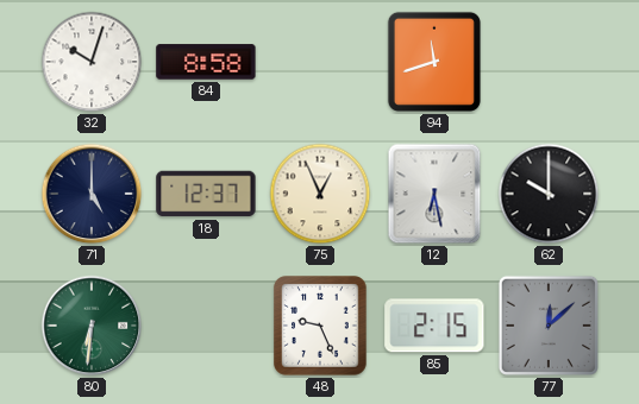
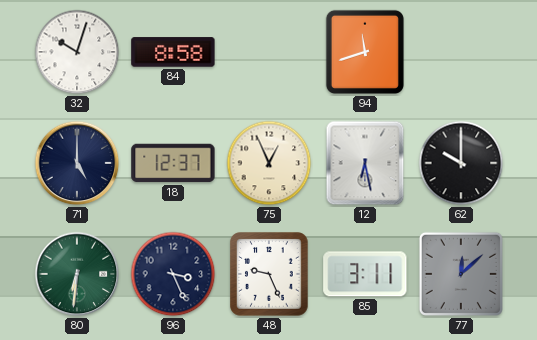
96: none -> 3:26 (173, 274)
85: 2:15 -> 3:11 (365, 274)
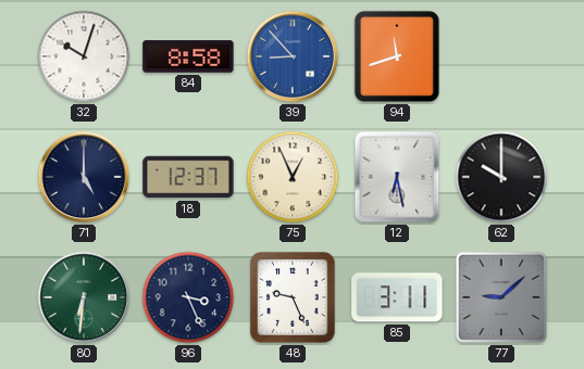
39: none -> 8:53 (293, 56)
77: 12:08 -> 9:08 (501, 297)
